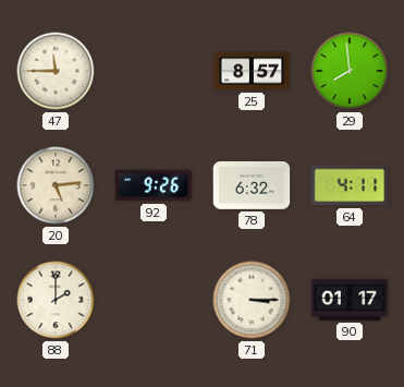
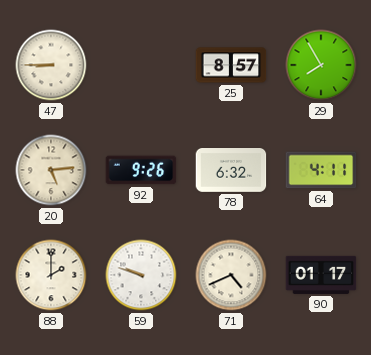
47: 11:45 -> 8:45 (51, 65)
29: 7:59 -> 7:55 (321, 65)
59: none -> 9:48 (141, 275)
71: 3:15 -> 4:41 (231, 275)
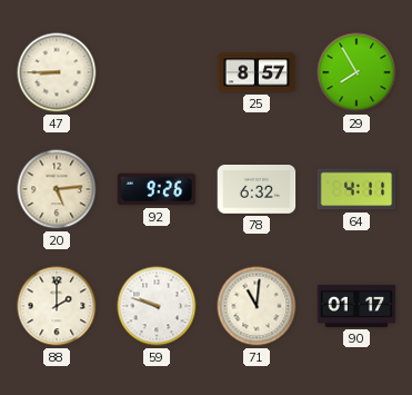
71: 4:41 -> 11:01 (257, 306)
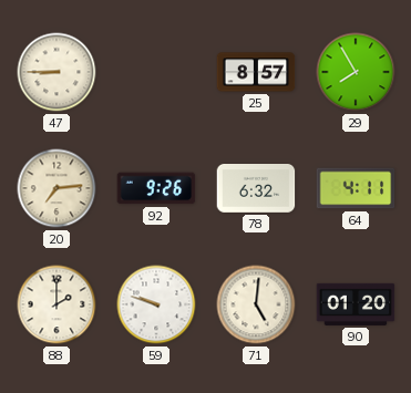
20: 5:14 -> 7:14 (56, 188)
71: 11:01 -> 5:01 (256, 304)
90: 01:17 -> 01:20 (356, 304)
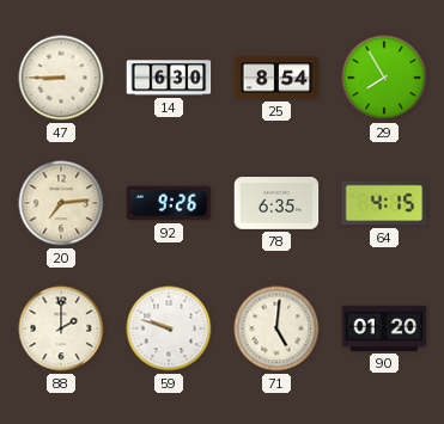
14: none -> 6:30 (169, 78)
25: 8:57 -> 8:54 (276, 78)
78: 6:32 -> 6:35 (276, 204)
64: 4:11 -> 4:15 (384, 203)
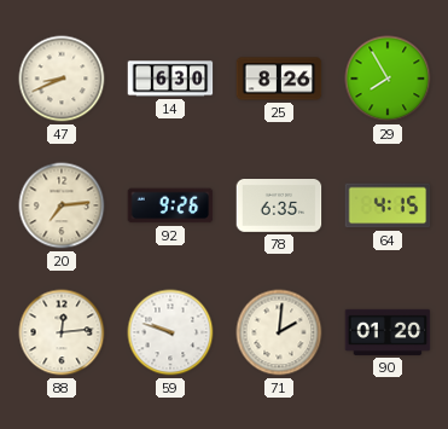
47: 8:45 -> 8:41 (62, 79)
25: 8:54 -> 8:26 (279, 79)
88: 2:00 -> 12:14 (62, 332)
71: 5:01 -> 2:01 (279, 332)
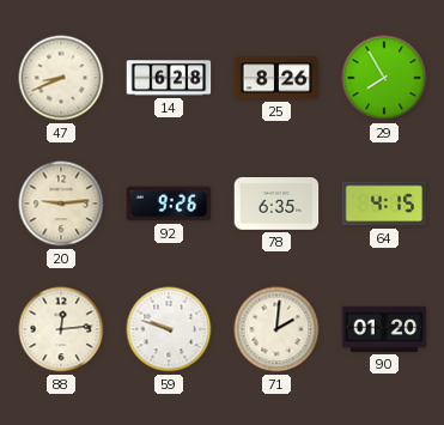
14: 6:30 -> 6:28 (169, 78)
20: 7:14 -> 9:14 (61, 204)
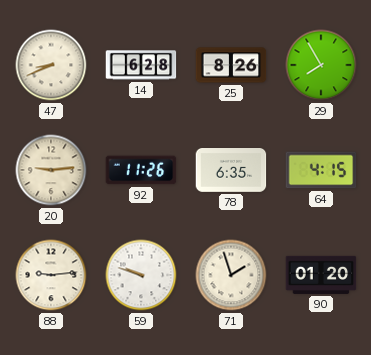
92: 9:26 -> 11:26 (141, 170)
88: 12:14 -> 9:14 (51, 275)
71: 2:01 -> 1:57 (231, 275)
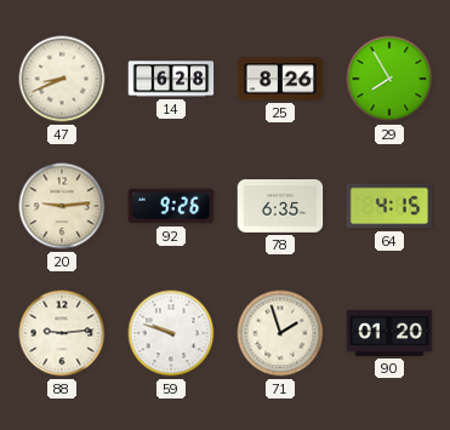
92: 11:26 -> 9:26 (171, 206)
